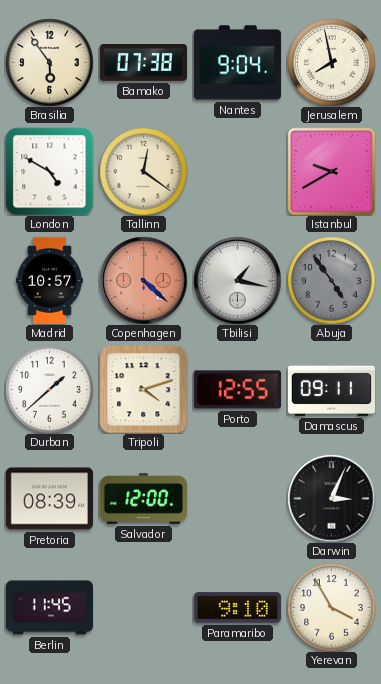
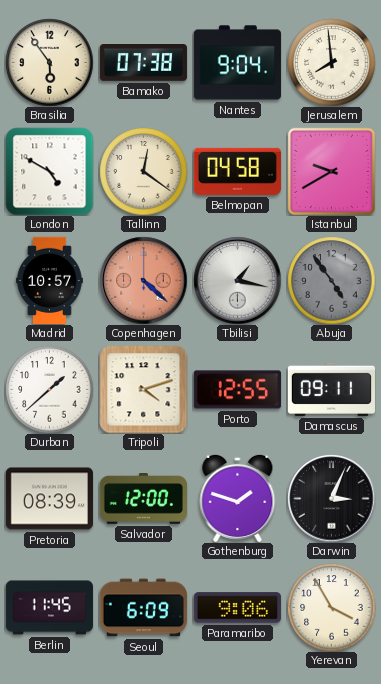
Jerusalem: 7:58 -> 7:59 (331, 62)
Belmopan: none -> 04:58 (237, 171)
Gothenburg: none -> 1:48 (238, 498)
Seoul: none -> 6:09 (143, 608)
Paramaribo: 9:10 -> 9:06 (237, 608)
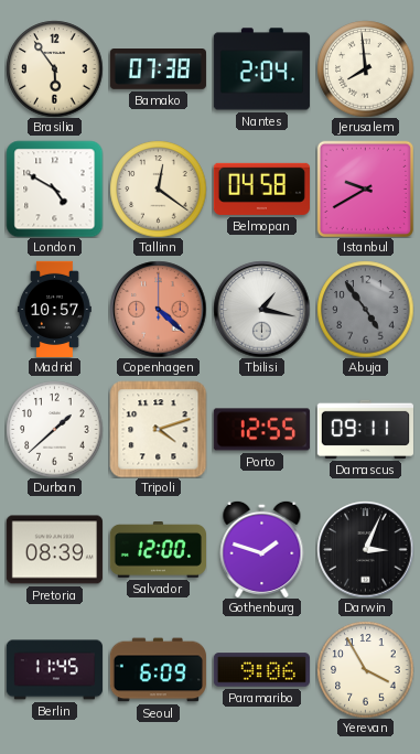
Nantes: 9:04 -> 2:04 (261, 69)
